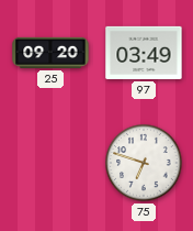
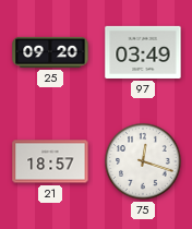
21: none -> 18:57 (50, 161)
75: 6:48 -> 12:18 (143, 161)
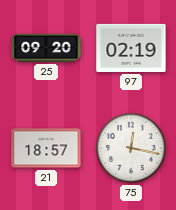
97: 03:49 -> 02:19 (131, 48)
75: 12:18 -> 12:17 (131, 148)
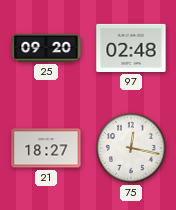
97: 02:19 -> 02:48 (131, 48)
21: 18:57 -> 18:27 (46, 148)
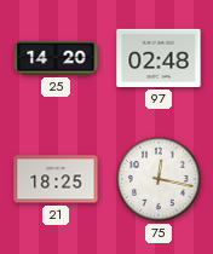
25: 09:20 -> 14:20 (56, 58)
21: 18:27 -> 18:25 (56, 179)
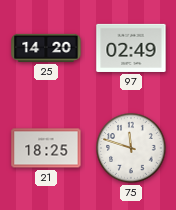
97: 02:48 -> 02:49 (131, 48)
75: 12:17 -> 11:48 (131, 148)
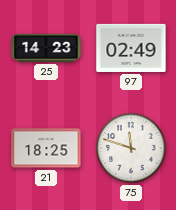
25: 14:20 -> 14:23 (46, 48)
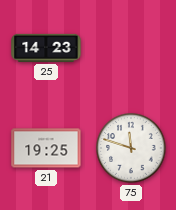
97: 02:49 -> none (131, 48)
21: 18:25 -> 19:25 (46, 148)
